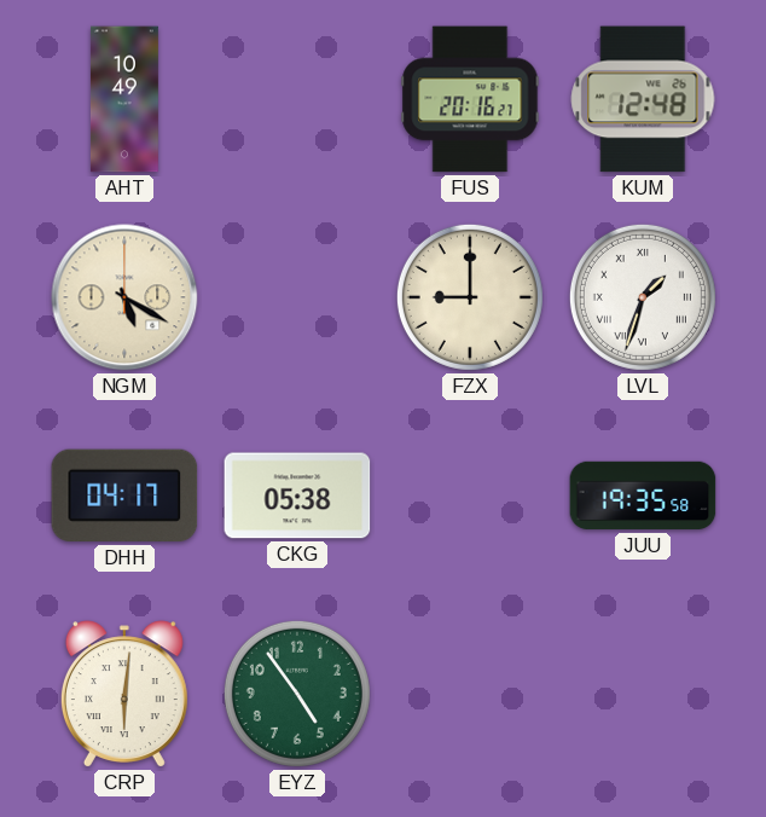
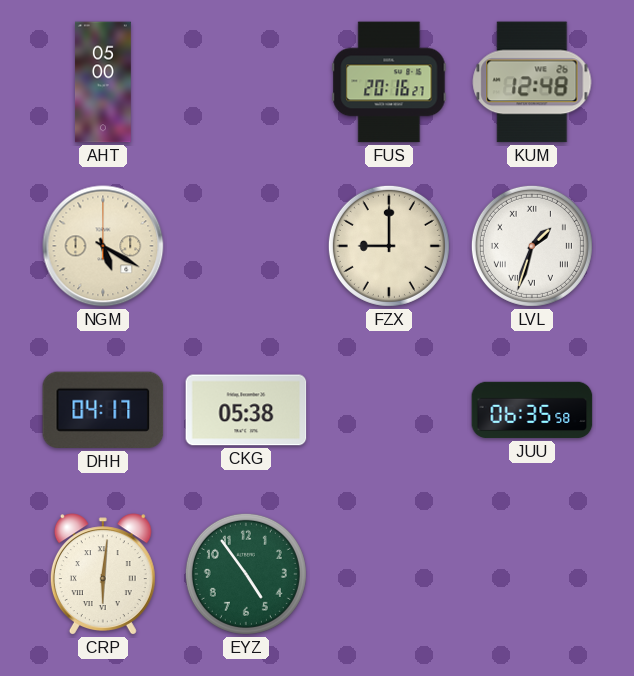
AHT: 10:49 -> 05:00 (103, 82)
JUU: 19:35 -> 06:35 (532, 410)
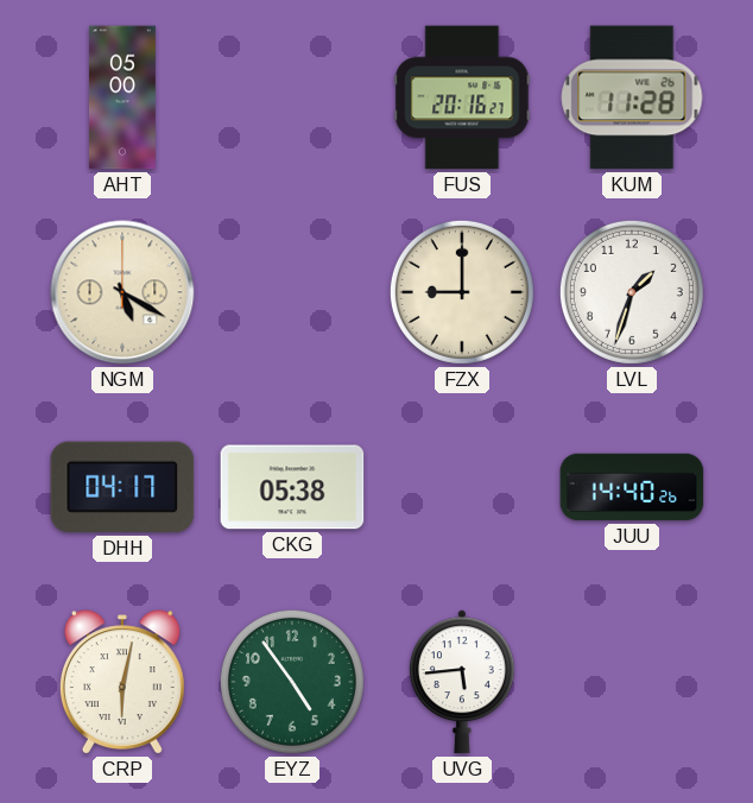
KUM: 12:48 -> 11:28 (632, 97)
LVL numerals: Roman -> Arabic (632, 292)
JUU: 06:35 -> 14:40 (632, 487)
CRP: 6:01 -> 6:02 (122, 682)
UVG: none -> 5:44 (462, 682)
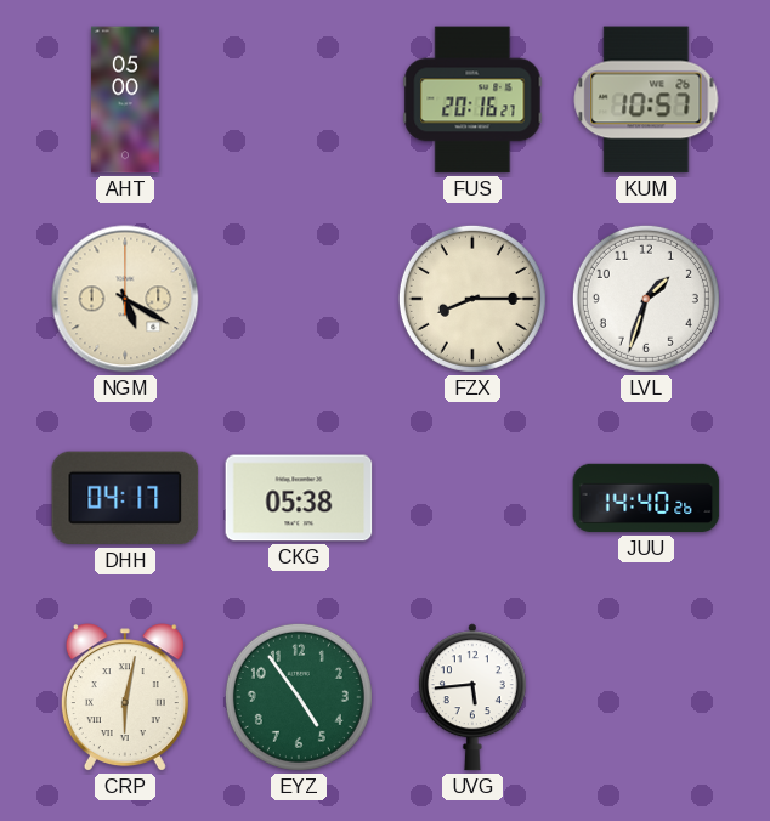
KUM: 11:28 -> 10:57 (646, 100)
FZX: 9:00 -> 8:15 (472, 299)
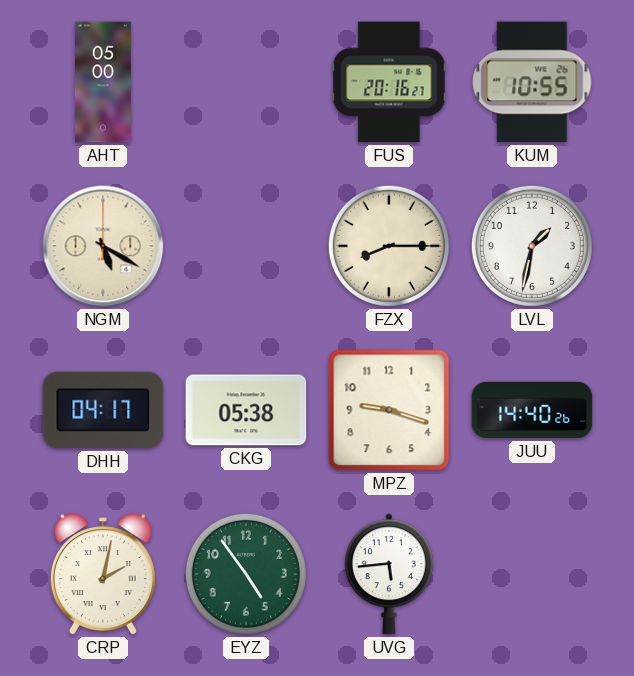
KUM: 10:57 -> 10:55 (532, 82)
LVL: 1:33 -> 1:32 (532, 246)
MPZ: none -> 9:18 (389, 410)
CRP: 6:02 -> 2:02 (103, 574)
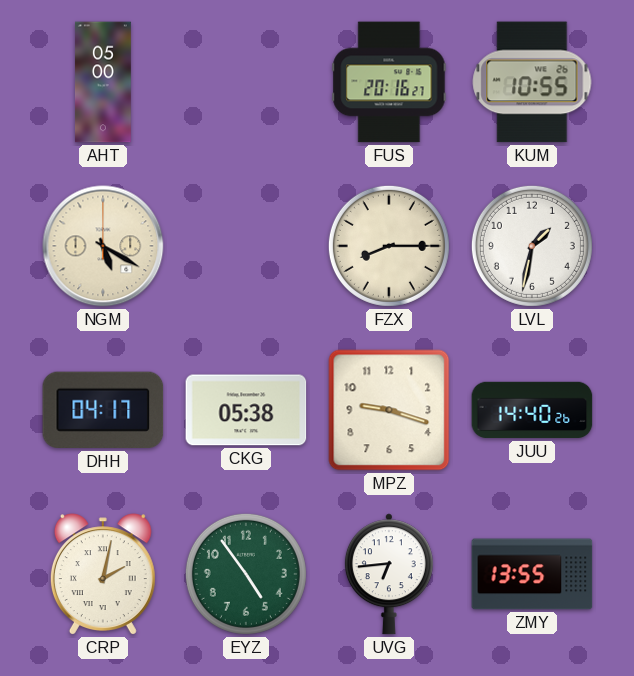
UVG: 5:44 -> 6:44 (389, 574)
ZMY: none -> 13:55 (532, 574)
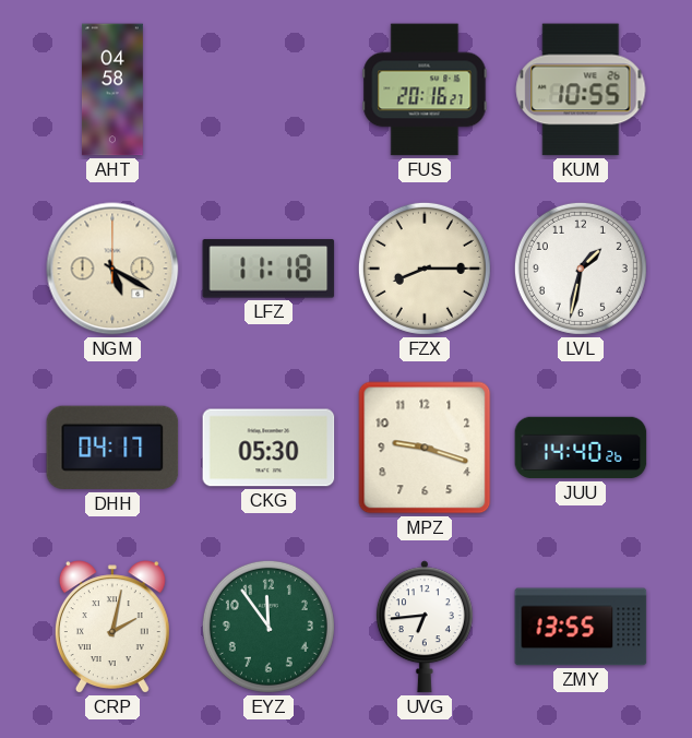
AHT: 05:00 -> 04:58 (112, 90)
LFZ: none -> 11:18 (269, 269)
CKG: 05:38 -> 05:30 (269, 448)
EYZ: 4:54 -> 11:54 (269, 627)
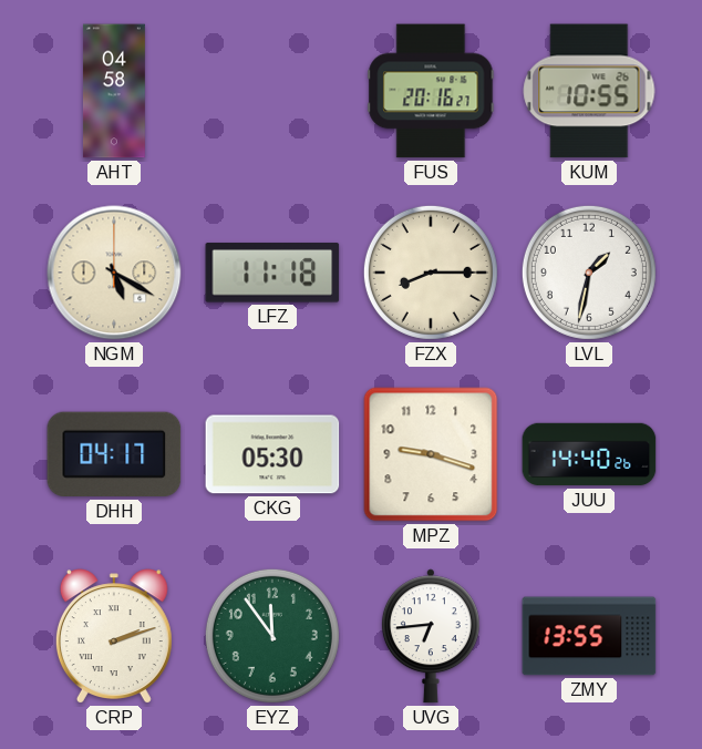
CRP: 2:02 -> 2:12 (114, 636)
